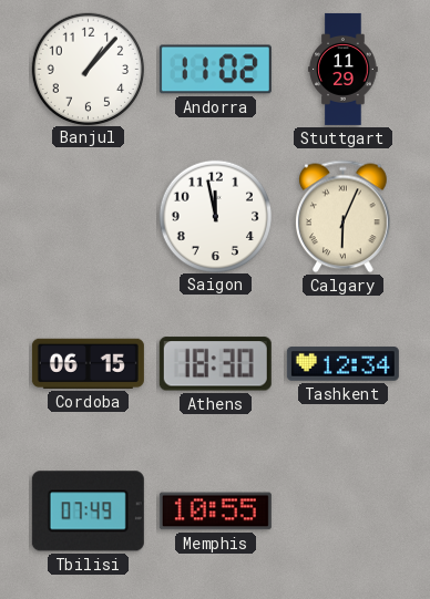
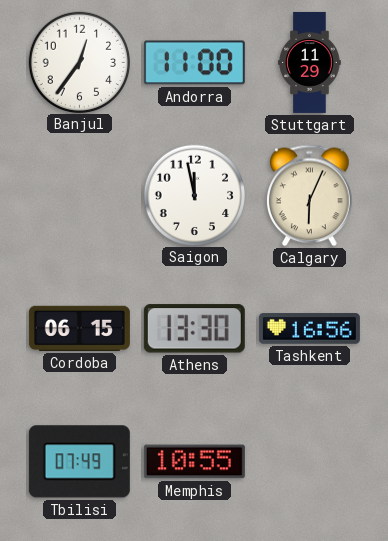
Banjul: 1:07 -> 12:36 (79, 62)
Andorra: 11:02 -> 11:00 (194, 63)
Athens: 18:30 -> 13:30 (194, 329)
Tashkent: 12:34 -> 16:56 (309, 329)
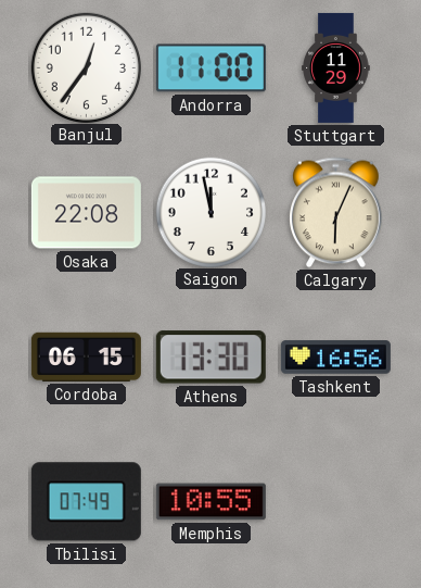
Osaka: none -> 22:08 (86, 213)
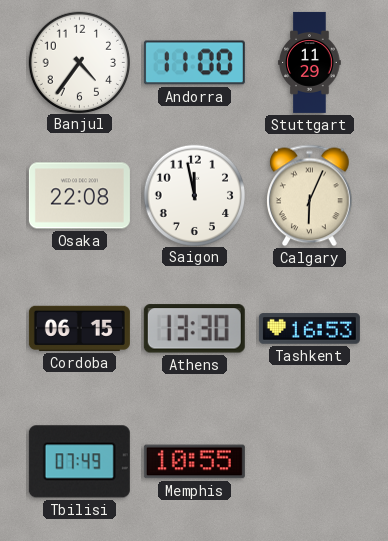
Banjul: 12:36 -> 4:36 (79, 62)
Tashkent: 16:56 -> 16:53 (309, 329)
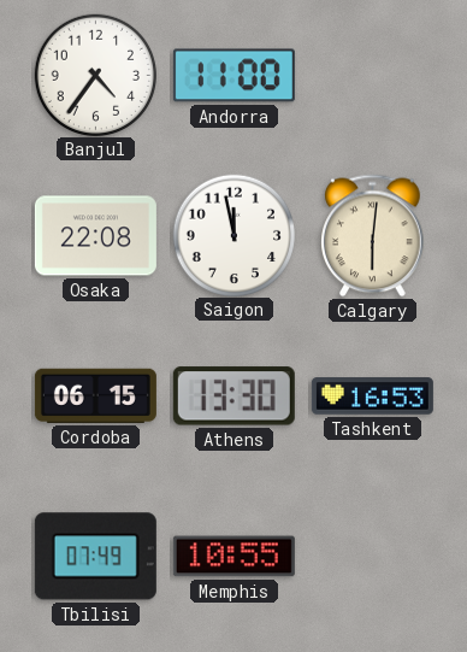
Stuttgart: 11:29 -> none (310, 62)
Calgary: 6:04 -> 6:01 (373, 236)
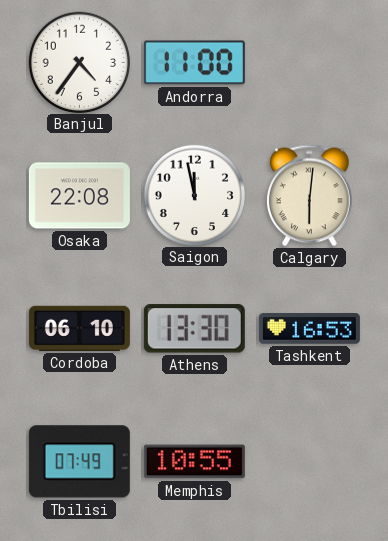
Cordoba: 06:15 -> 06:10 (79, 328)
